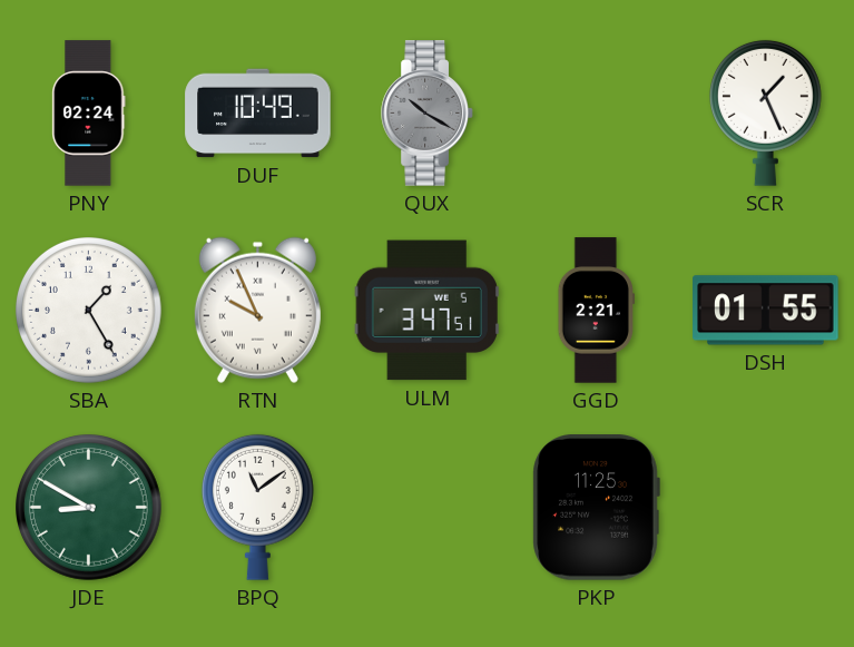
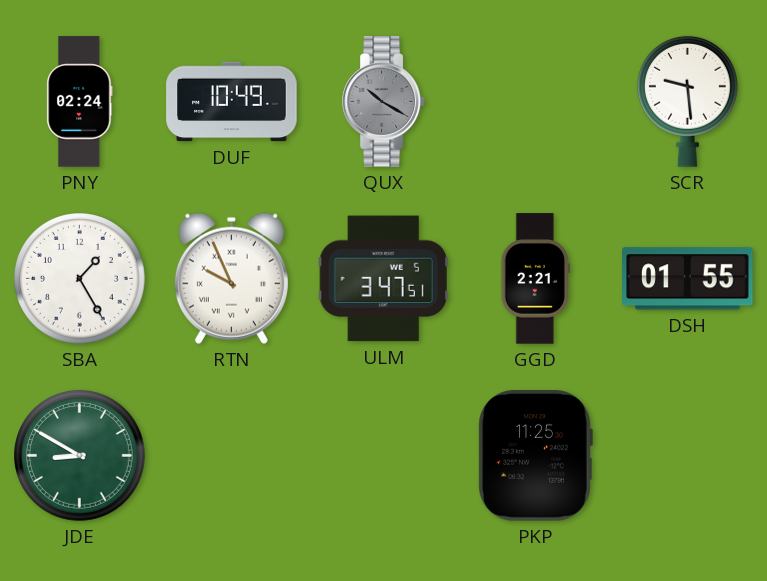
SCR: 1:26 -> 9:29 (687, 101)
BPQ: 11:09 -> none (257, 507)
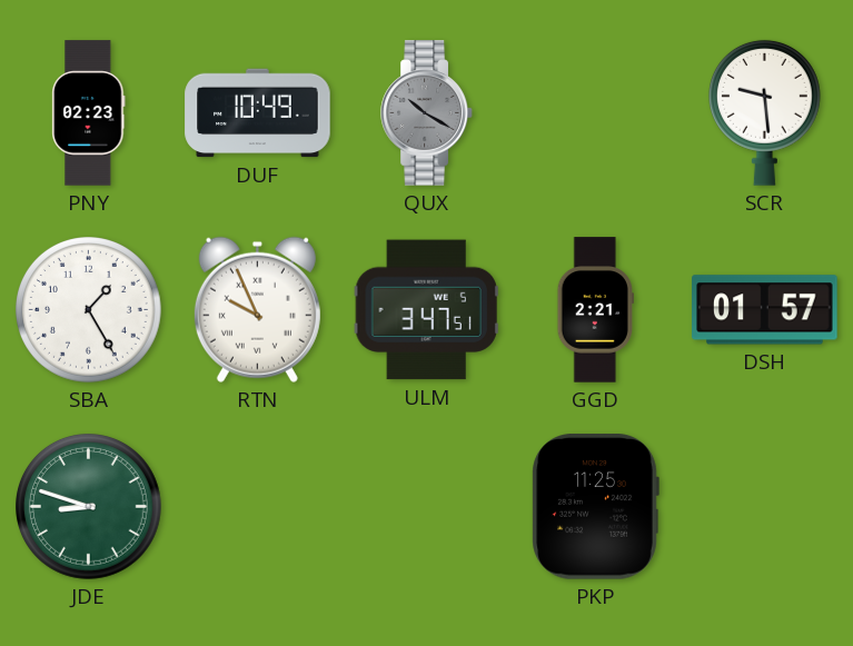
PNY: 02:24 -> 02:23 (89, 113)
DSH: 01:55 -> 01:57 (765, 310)
JDE: 8:50 -> 8:48 (89, 507)
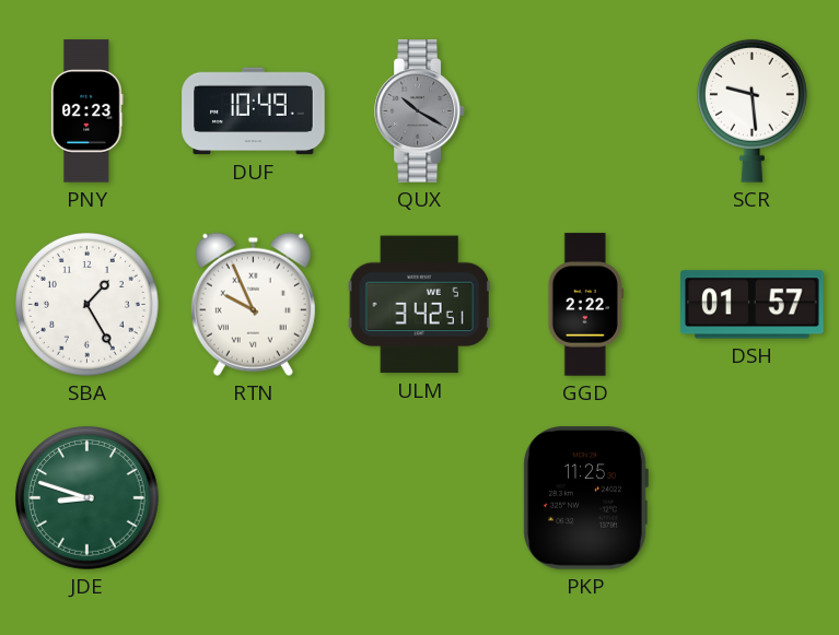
ULM: 3:47 -> 3:42 (419, 305)
GGD: 2:21 -> 2:22 (585, 305)
